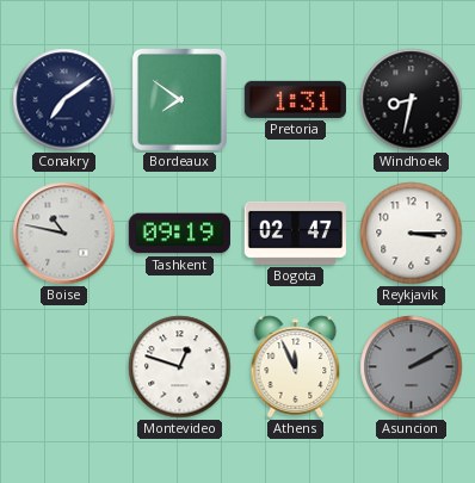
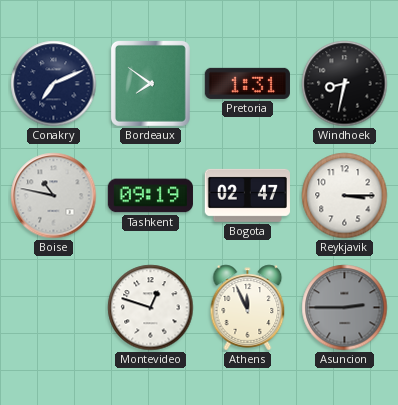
Conakry: 7:09 -> 7:11 (54, 84)
Asuncion: 2:10 -> 2:45 (345, 308)
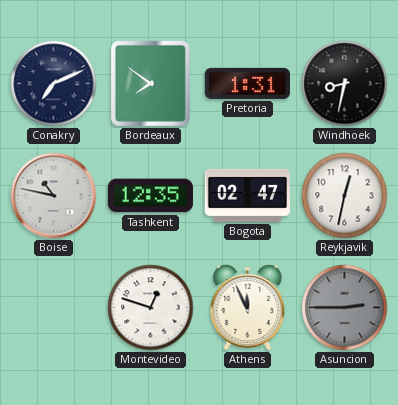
Tashkent: 09:19 -> 12:35 (150, 196)
Reykjavik: 3:15 -> 12:32 (345, 196)
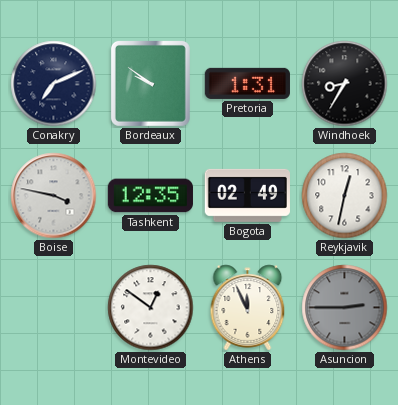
Bordeaux: 7:51 -> 9:51 (150, 83)
Windhoek: 8:32 -> 8:35 (345, 84)
Boise: 10:47 -> 3:47 (54, 196)
Bogota: 02:47 -> 02:49 (247, 195)
Montevideo: 12:48 -> 12:51 (151, 308)
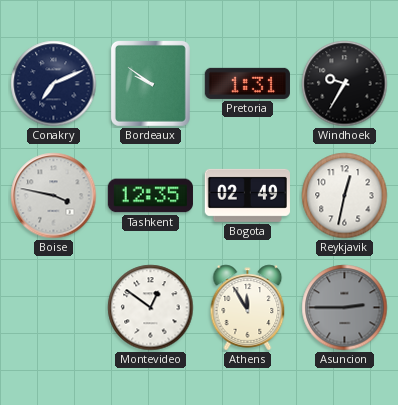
Windhoek: 8:35 -> 9:35 (345, 84)
Athens: 11:56 -> 11:55 (248, 308)
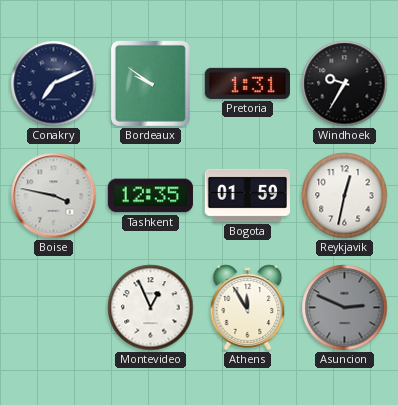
Bogota: 02:49 -> 01:59 (247, 195)
Montevideo: 12:51 -> 12:56 (151, 308)
Asuncion: 2:45 -> 2:49 (345, 308)
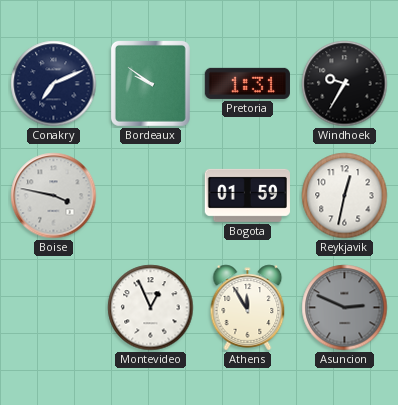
Tashkent: 12:35 -> none (150, 196)
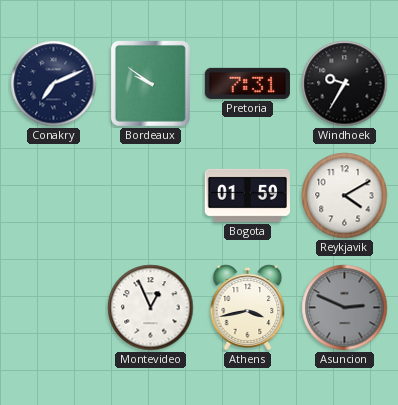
Pretoria: 1:31 -> 7:31 (247, 83)
Boise: 3:47 -> none (54, 196)
Reykjavik: 12:32 -> 4:10 (345, 196)
Athens: 11:55 -> 3:43 (248, 308)
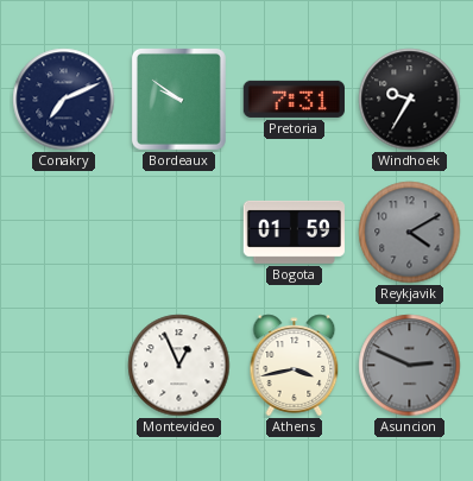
Reykjavik dial: white -> grey (410, 233)
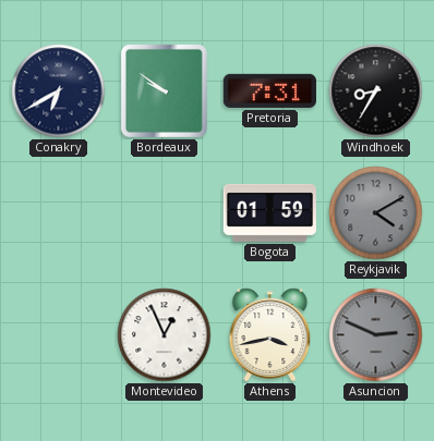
Conakry: 7:11 -> 6:40 (59, 91)
Windhoek: 9:35 -> 8:35 (376, 91)
